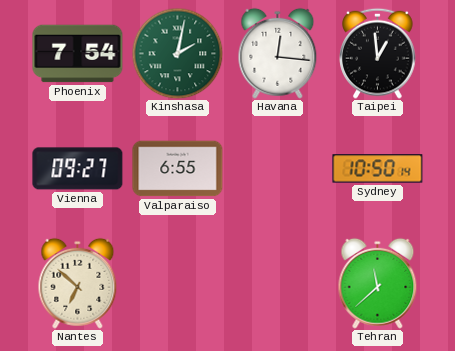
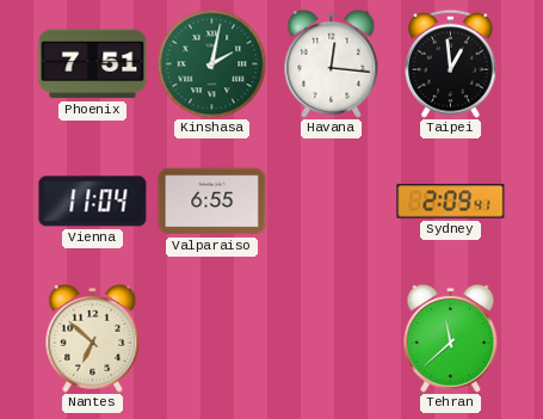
Phoenix: 7:54 -> 7:51 (93, 64)
Vienna: 09:27 -> 11:04 (93, 202)
Sydney: 10:50 -> 2:09 (451, 202)
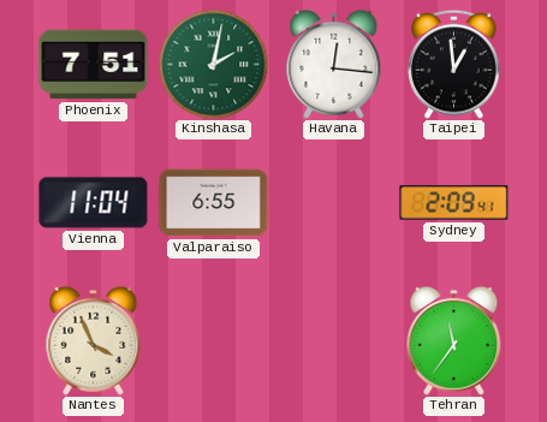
Nantes: 6:52 -> 3:56 (94, 340)
Tehran: 11:38 -> 11:36 (454, 340)
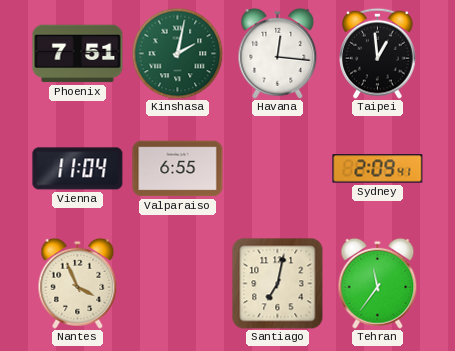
Santiago: none -> 7:02 (278, 284)
